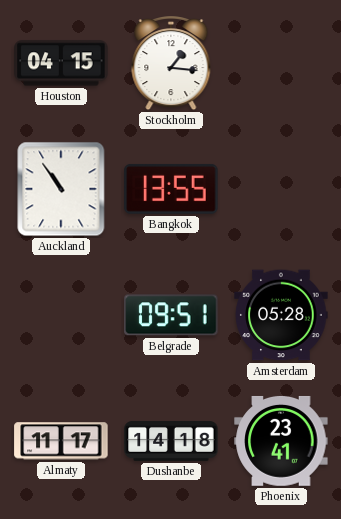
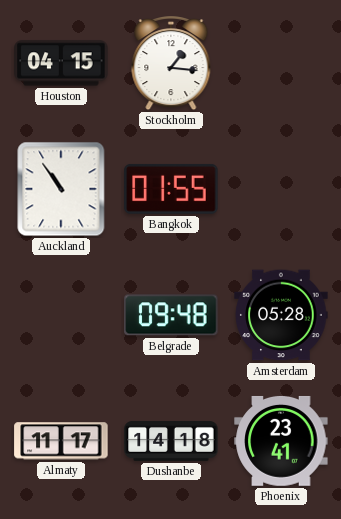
Bangkok: 13:55 -> 01:55 (171, 189)
Belgrade: 09:51 -> 09:48 (171, 315)
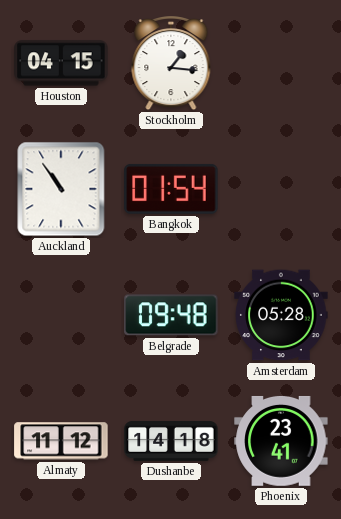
Bangkok: 01:55 -> 01:54 (171, 189)
Almaty: 11:17 -> 11:12 (61, 441)
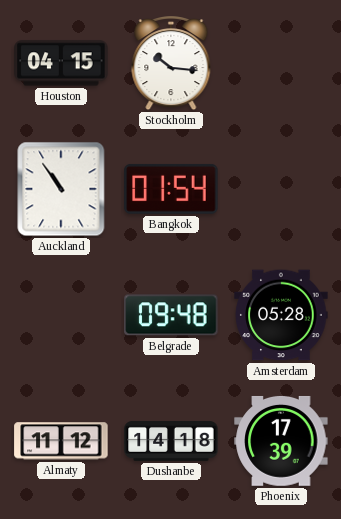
Stockholm: 1:16 -> 10:16 (171, 64)
Phoenix: 23:41 -> 17:39 (281, 441)
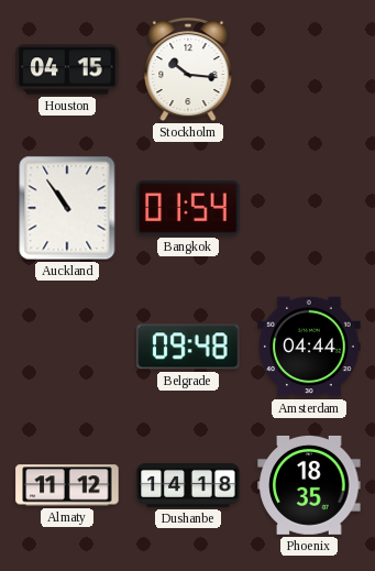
Amsterdam: 05:28 -> 04:44 (309, 347)
Phoenix: 17:39 -> 18:35 (309, 485)
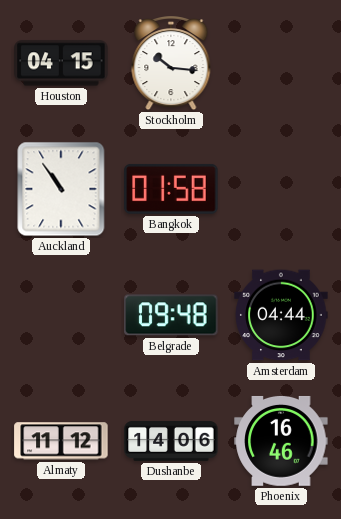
Bangkok: 01:54 -> 01:58 (171, 189)
Dushanbe: 14:18 -> 14:06 (171, 441)
Phoenix: 18:35 -> 16:46 (281, 441)
